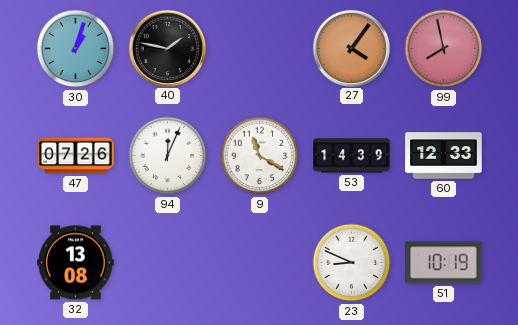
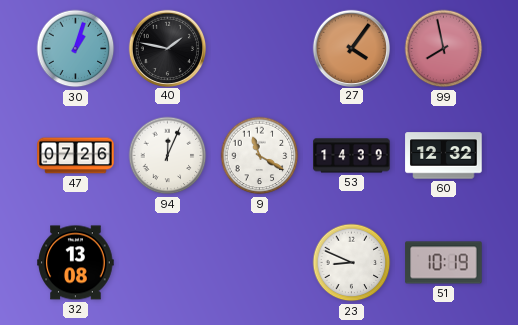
60: 12:33 -> 12:32 (444, 156)
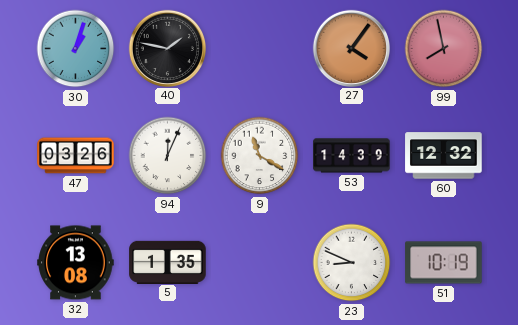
47: 07:26 -> 03:26 (76, 156)
5: none -> 1:35 (168, 262)
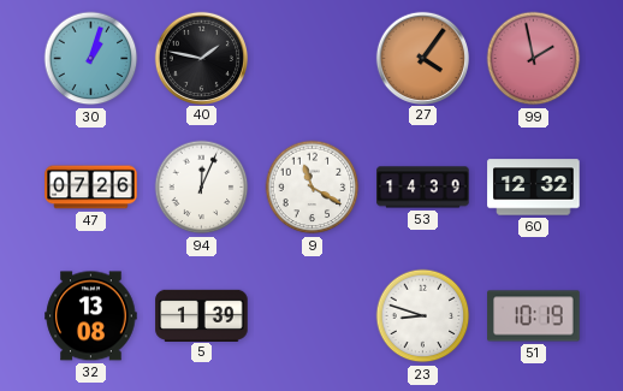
99: 7:58 -> 1:58 (534, 59)
47: 03:26 -> 07:26 (91, 188)
5: 1:35 -> 1:39 (202, 315)
23: 8:49 -> 8:48 (423, 316)
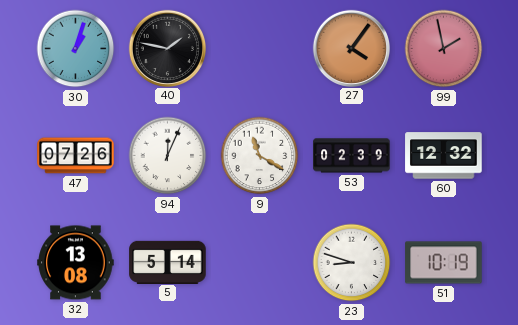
53: 14:39 -> 02:39 (352, 156)
5: 1:39 -> 5:14 (168, 262)
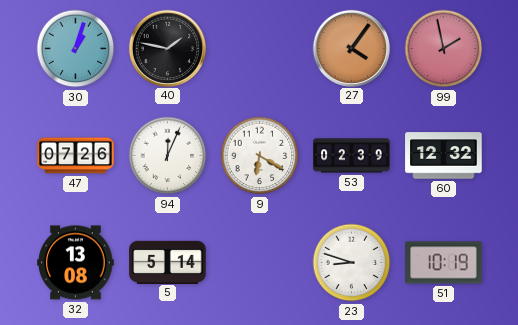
9: 11:20 -> 6:20 (260, 156)
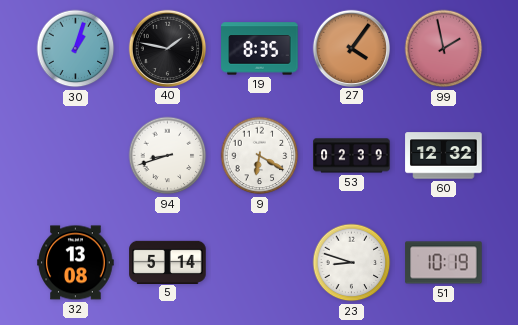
19: none -> 8:35 (260, 49)
47: 07:26 -> none (76, 156)
94: 12:04 -> 8:42 (168, 156)
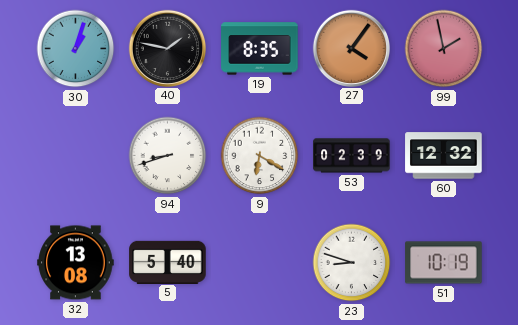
5: 5:14 -> 5:40 (168, 262)
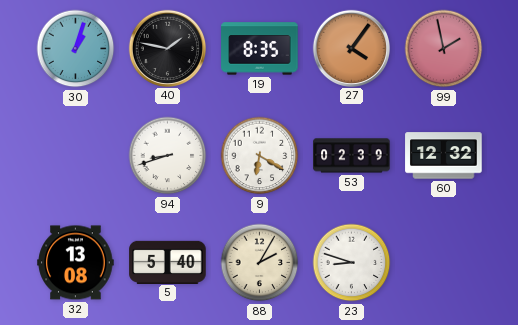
88: none -> 2:05 (260, 263)
51: 10:19 -> none (444, 263)
